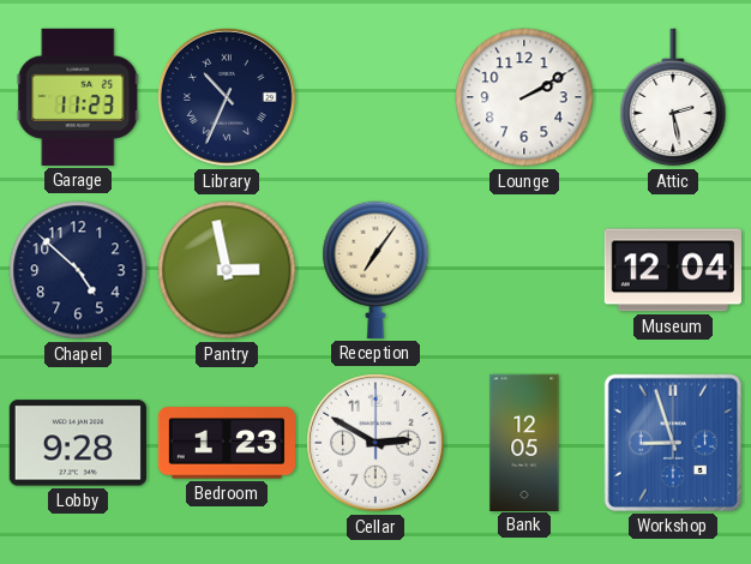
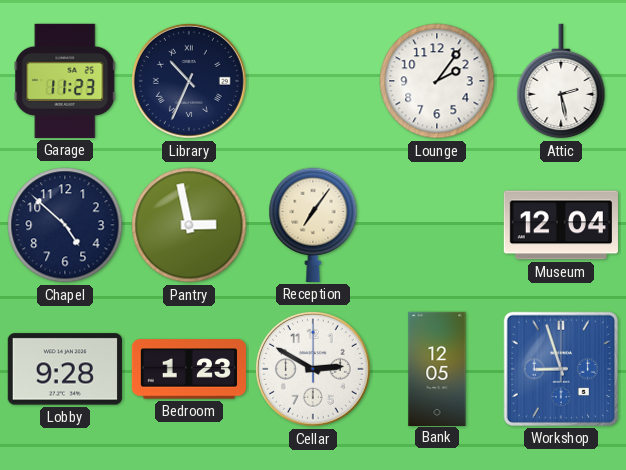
Lounge: 2:10 -> 2:06 (437, 81)
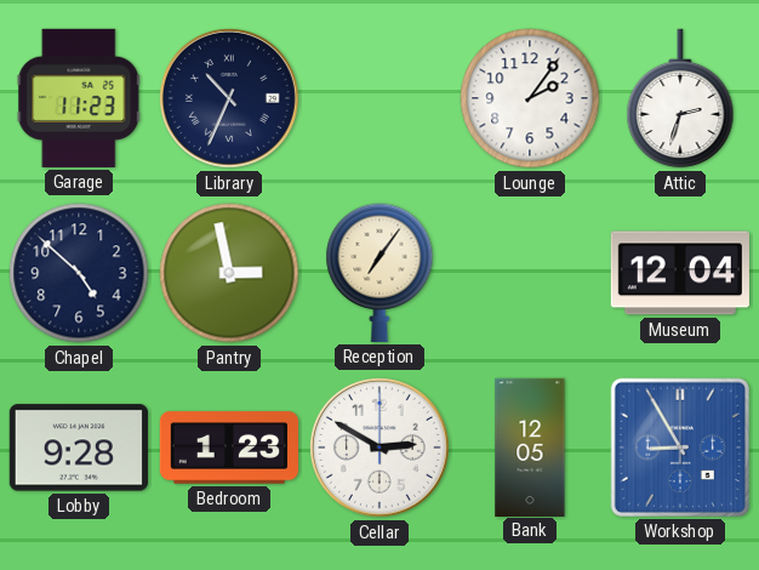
Attic: 2:28 -> 2:33 (680, 98)
Workshop: 8:57 -> 8:55 (680, 448)
